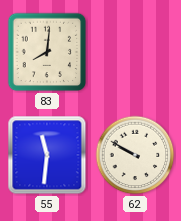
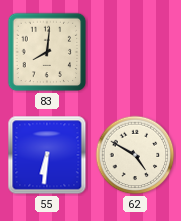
55: 11:31 -> 6:31 (47, 155)
62: 9:50 -> 4:50 (135, 155)
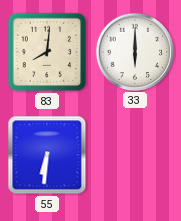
33: none -> 6:00 (134, 51)
62: 4:50 -> none (135, 155)
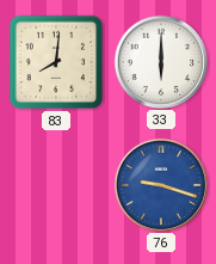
55: 6:31 -> none (47, 155)
76: none -> 9:18 (160, 184)
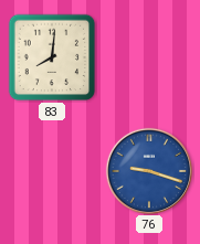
33: 6:00 -> none (160, 61)
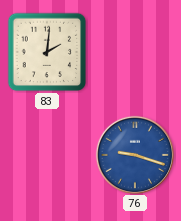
83: 8:01 -> 2:01 (47, 52)
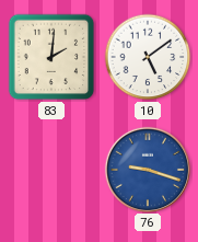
10: none -> 5:09 (148, 57)
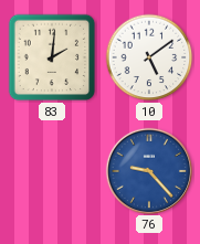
76: 9:18 -> 9:23 (148, 170)
